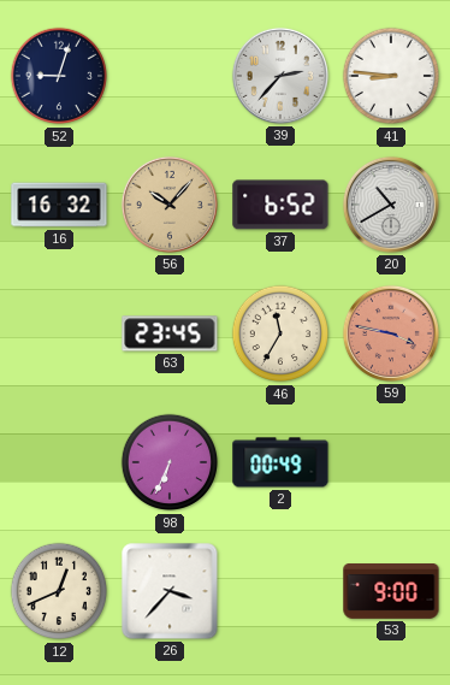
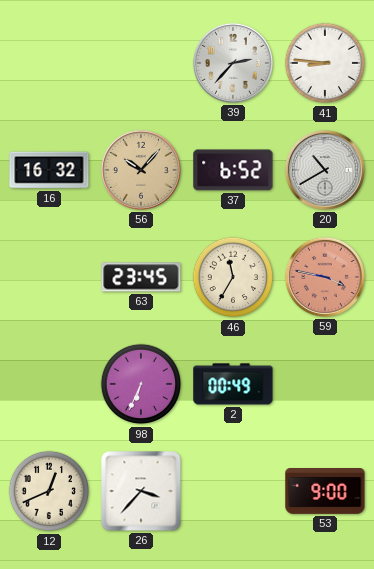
52: 9:03 -> none (59, 76)
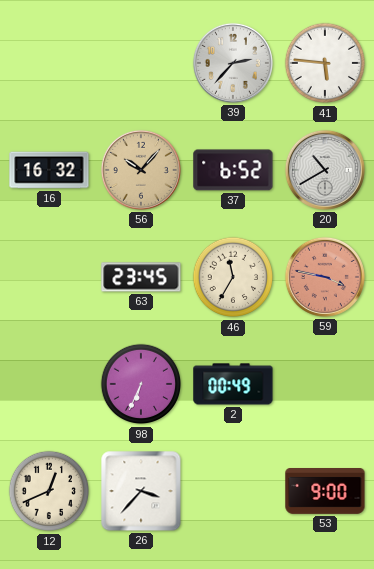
41: 8:46 -> 5:46 (325, 63)
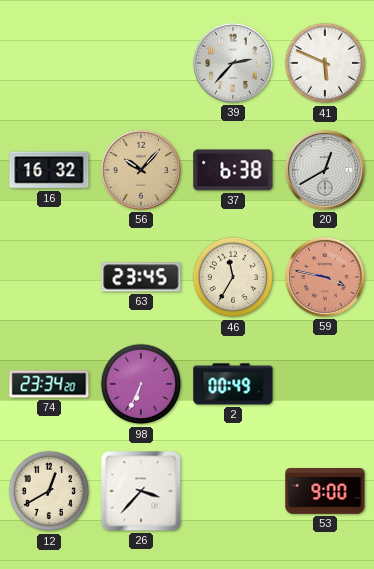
41: 5:46 -> 5:49 (325, 63)
37: 6:52 -> 6:38 (233, 170)
20: 10:40 -> 12:40 (325, 170)
74: none -> 23:34 (49, 384)
12: 12:41 -> 12:40 (49, 491)
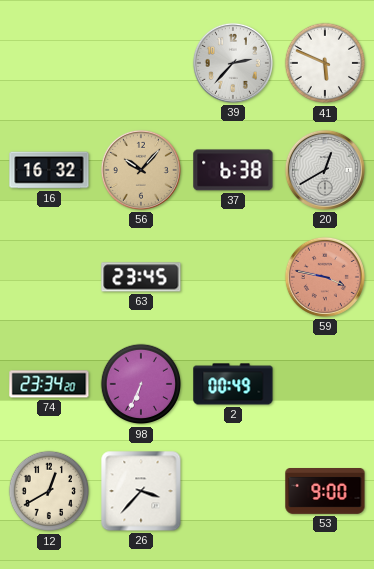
46: 11:35 -> none (233, 277)
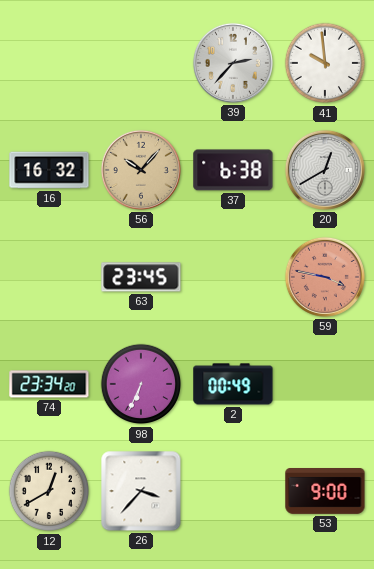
41: 5:49 -> 9:59 (325, 63)
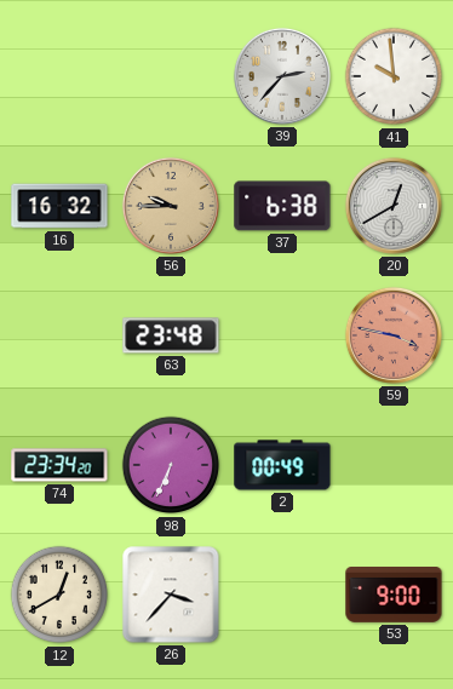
56: 10:07 -> 9:45 (171, 206)
63: 23:45 -> 23:48 (171, 335)
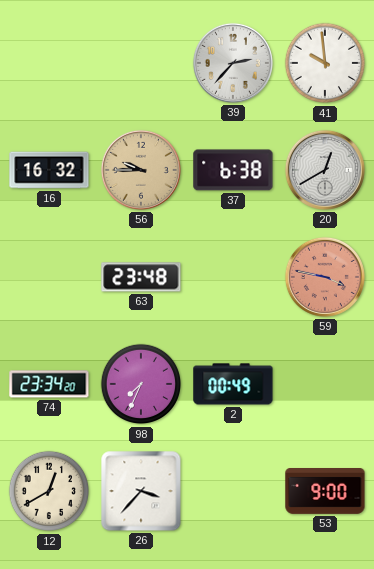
98: 6:34 -> 7:34 (141, 384)
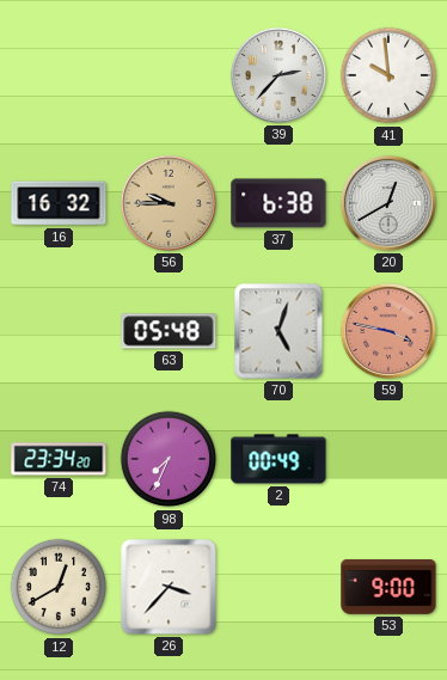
63: 23:48 -> 05:48 (169, 331)
70: none -> 5:03 (278, 331)
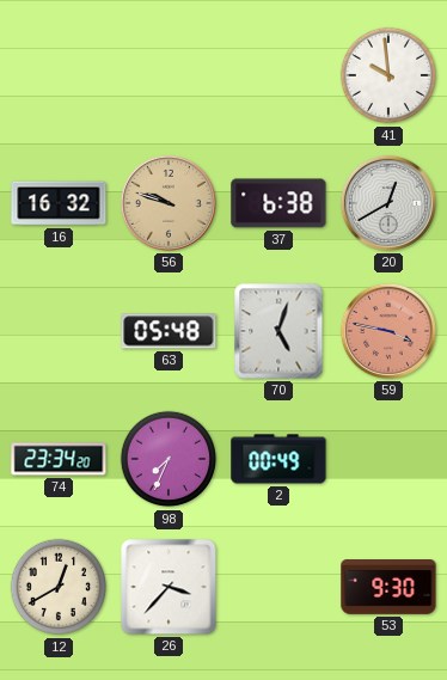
39: 2:37 -> none (278, 75)
56: 9:45 -> 9:48 (169, 203)
53: 9:00 -> 9:30 (388, 588)
